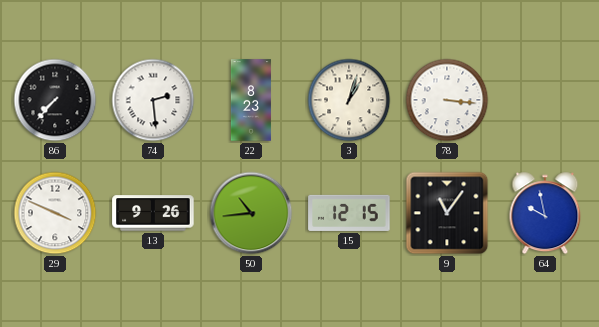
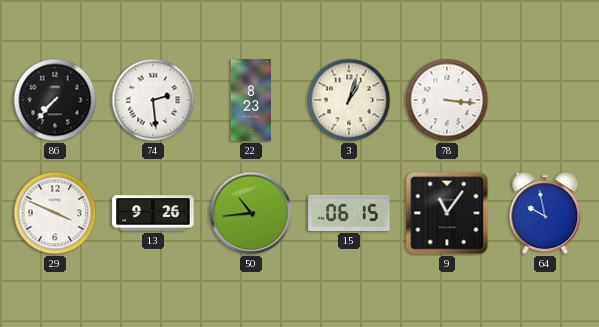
15: 12:15 -> 06:15 (349, 213)
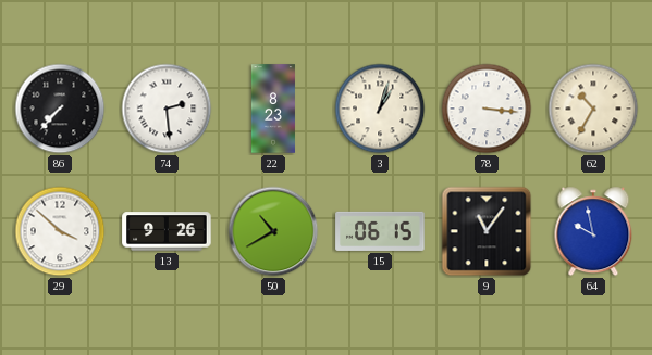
62: none -> 10:35 (593, 109)
29: 3:49 -> 3:52 (60, 231)
50: 10:44 -> 10:40 (273, 231)
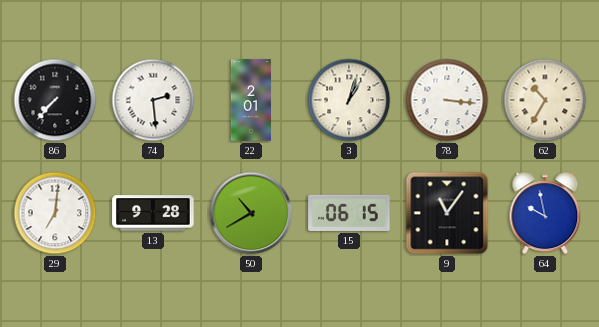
22: 8:23 -> 2:01 (251, 100)
29: 3:52 -> 7:01 (55, 213)
13: 9:26 -> 9:28 (153, 213)
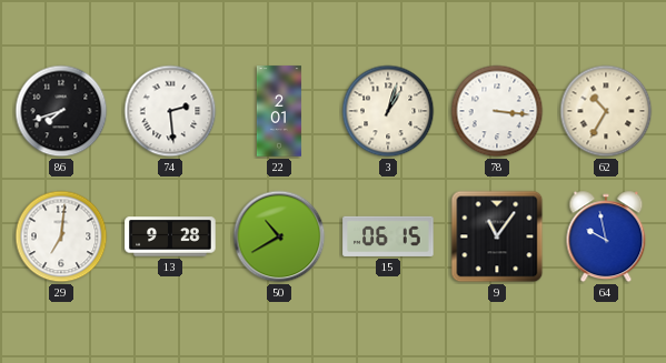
86: 7:37 -> 7:42 (61, 111)
